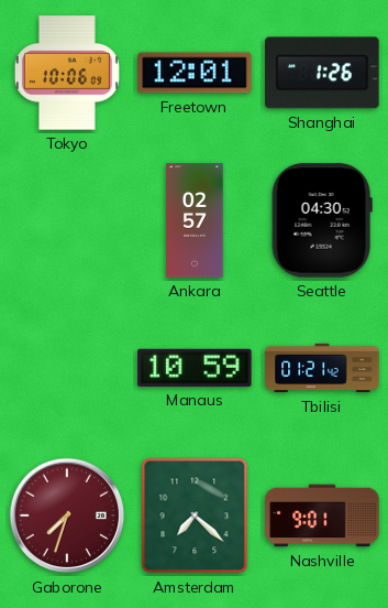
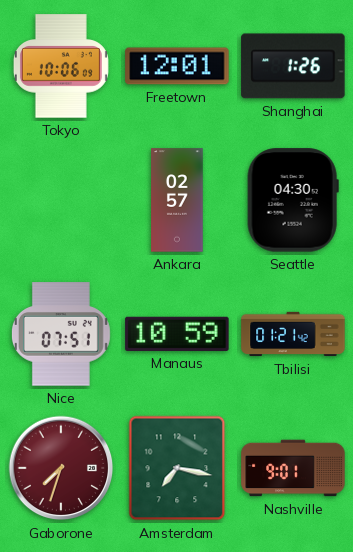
Nice: none -> 07:51 (61, 334)
Amsterdam: 7:22 -> 7:17 (177, 468)
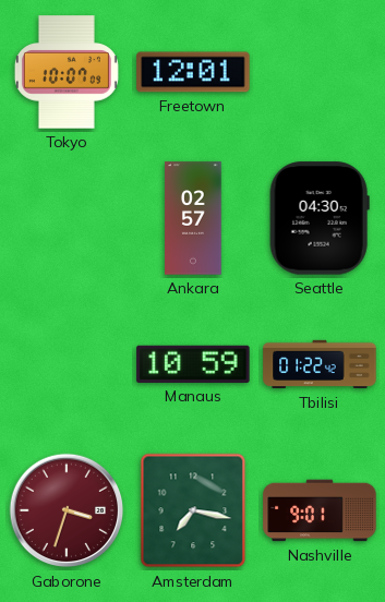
Tokyo: 10:06 -> 10:07 (67, 72)
Shanghai: 1:26 -> none (293, 66)
Nice: 07:51 -> none (61, 334)
Tbilisi: 01:21 -> 01:22 (320, 364)
Gaborone: 7:33 -> 3:33 (67, 510)
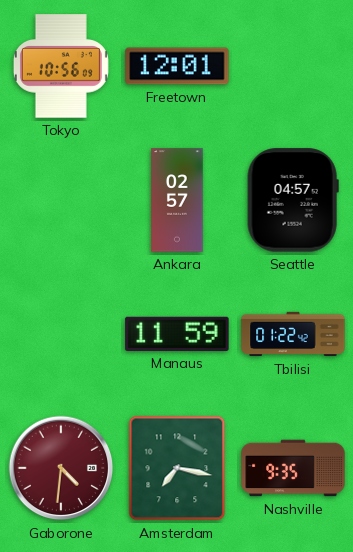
Tokyo: 10:07 -> 10:56 (61, 66)
Seattle: 04:30 -> 04:57 (293, 200)
Manaus: 10:59 -> 11:59 (177, 334)
Gaborone: 3:33 -> 4:31 (61, 468)
Nashville: 9:01 -> 9:35 (293, 468)
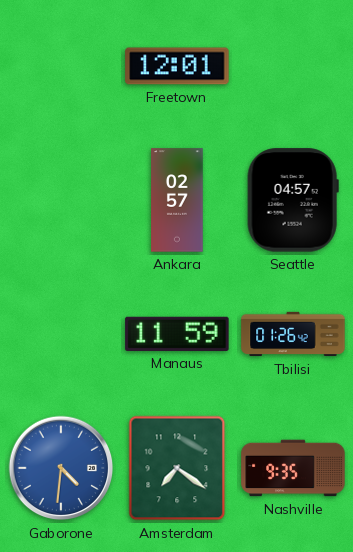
Tokyo: 10:56 -> none (61, 66)
Tbilisi: 01:22 -> 01:26 (293, 334)
Gaborone dial: burgundy -> blue (61, 468)
Amsterdam: 7:17 -> 7:21 (177, 468)
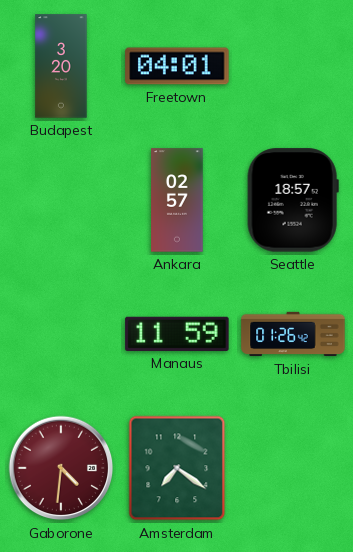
Budapest: none -> 3:20 (61, 66)
Freetown: 12:01 -> 04:01 (177, 66)
Seattle: 04:57 -> 18:57 (293, 200)
Gaborone dial: blue -> burgundy (61, 468)
Nashville: 9:35 -> none (293, 468)
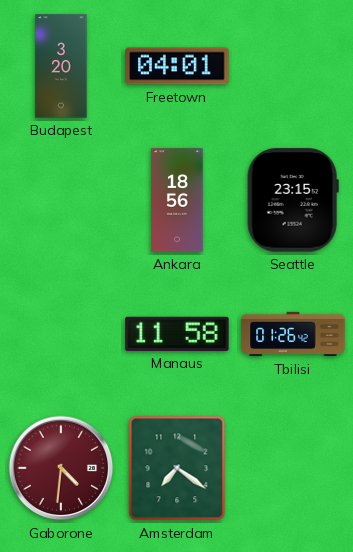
Ankara: 02:57 -> 18:56 (177, 200)
Seattle: 18:57 -> 23:15 (293, 200)
Manaus: 11:59 -> 11:58 (177, 334)
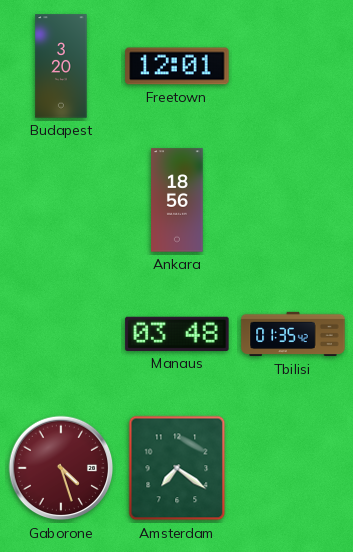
Freetown: 04:01 -> 12:01 (177, 66)
Seattle: 23:15 -> none (293, 200)
Manaus: 11:58 -> 03:48 (177, 334)
Tbilisi: 01:26 -> 01:35 (293, 334)
Gaborone: 4:31 -> 4:27 (61, 468)
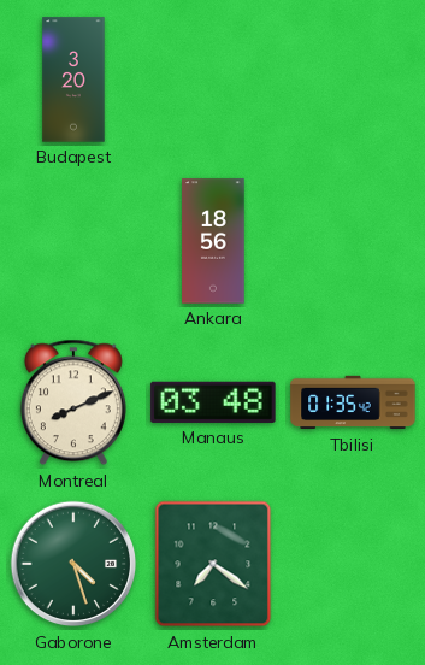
Freetown: 12:01 -> none (177, 66)
Montreal: none -> 8:11 (73, 402)
Gaborone dial: burgundy -> green (73, 564)
